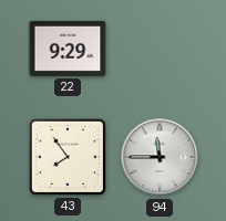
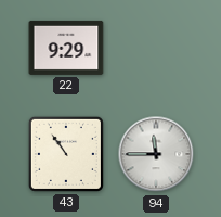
43: 7:54 -> 10:54 (66, 154)
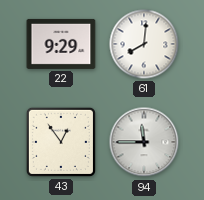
61: none -> 8:01 (144, 44)
43: 10:54 -> 12:54 (61, 142)
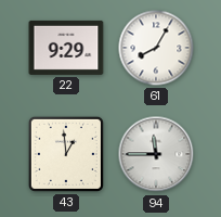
61: 8:01 -> 8:05 (156, 48)
43: 12:54 -> 12:59 (66, 154)
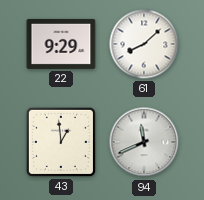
61: 8:05 -> 8:08 (144, 44)
94: 11:45 -> 11:41 (144, 142)
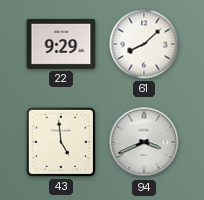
43: 12:59 -> 4:59 (61, 142)
94: 11:41 -> 3:41 (144, 142)
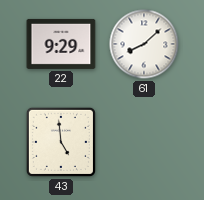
94: 3:41 -> none (144, 142)
